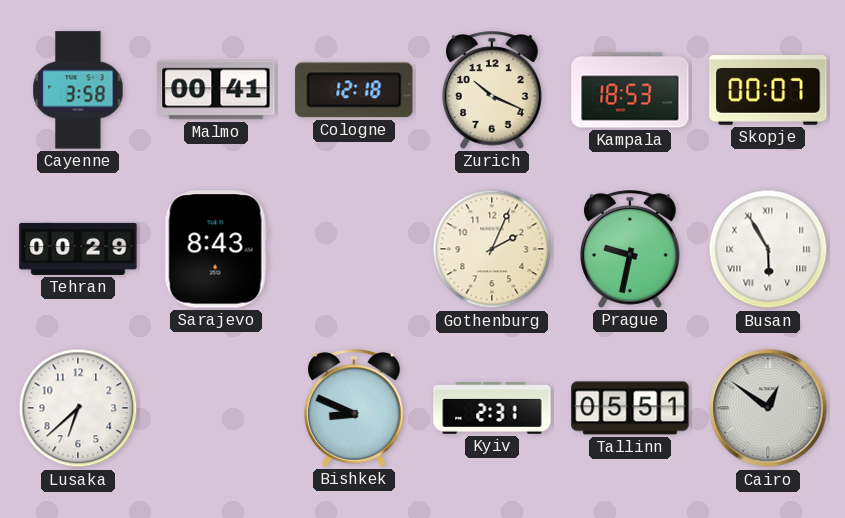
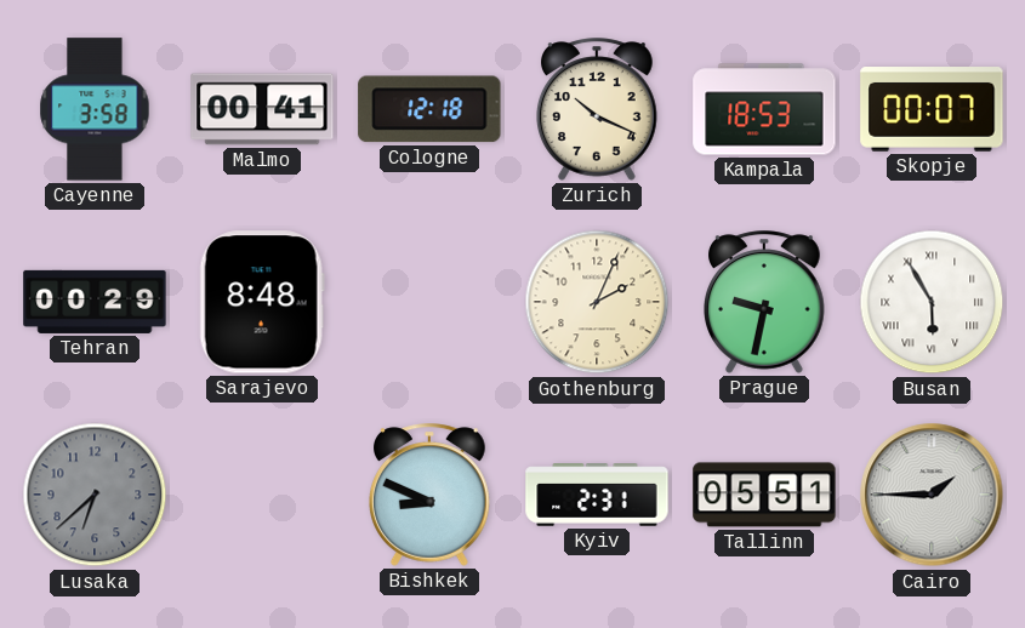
Sarajevo: 8:43 -> 8:48 (262, 302)
Lusaka dial: white -> grey (95, 495)
Cairo: 12:51 -> 1:45 (932, 495)
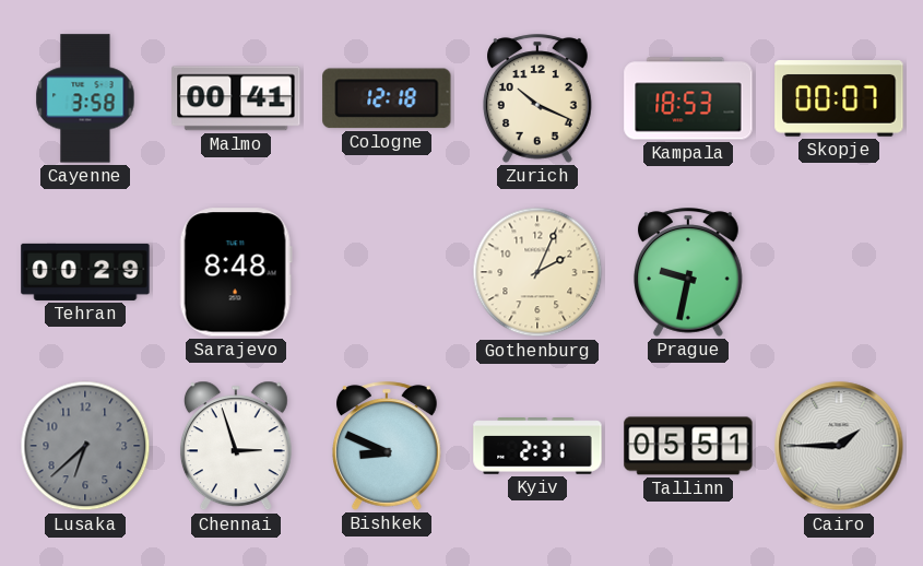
Busan: 5:55 -> none (932, 302)
Chennai: none -> 2:57 (236, 446)
